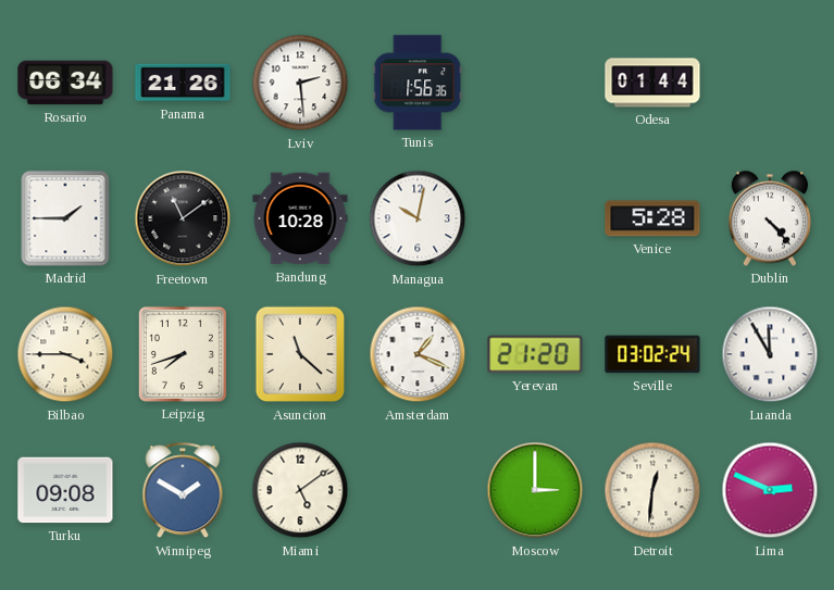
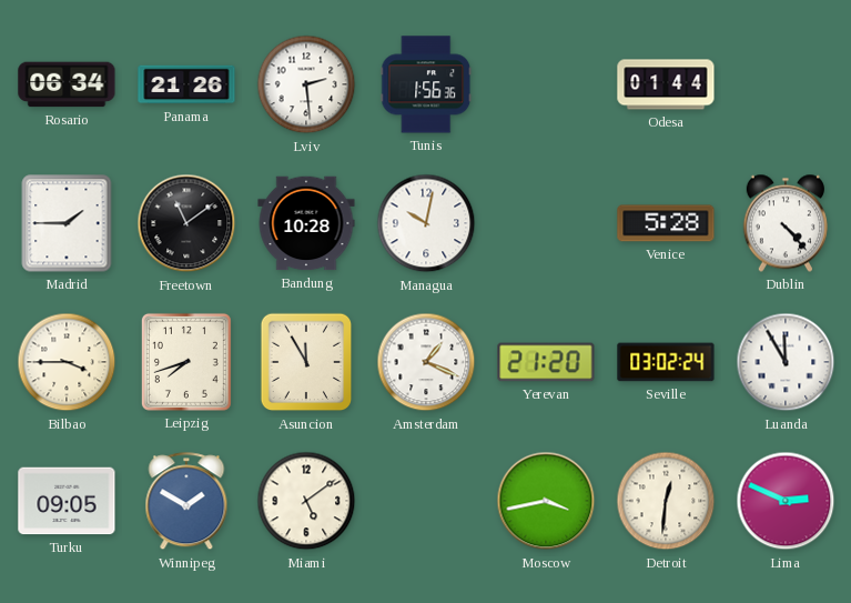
Asuncion: 11:22 -> 11:55 (306, 362)
Turku: 09:08 -> 09:05 (67, 501)
Moscow: 3:00 -> 3:43 (546, 501)
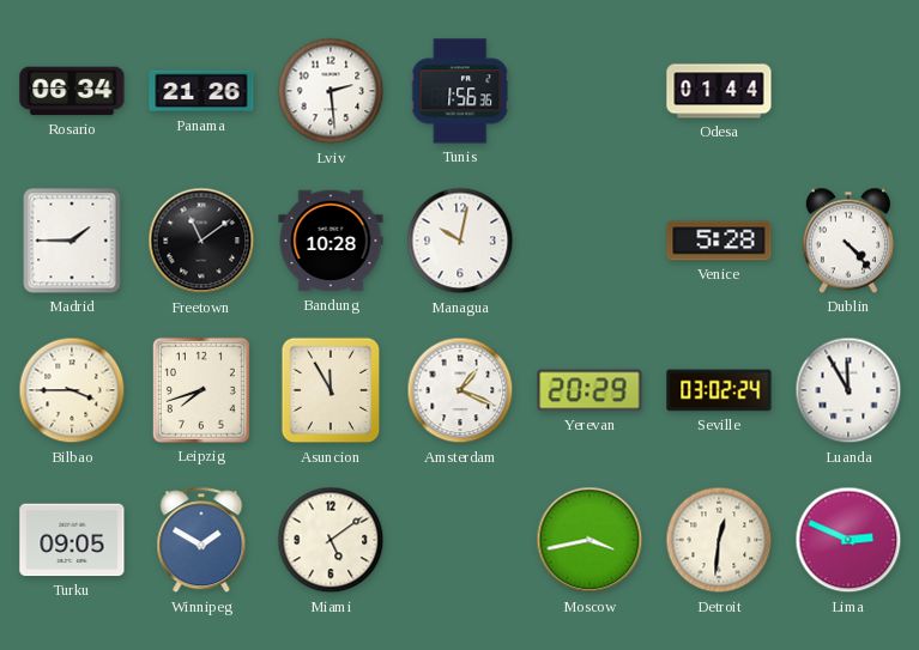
Yerevan: 21:20 -> 20:29 (590, 390)
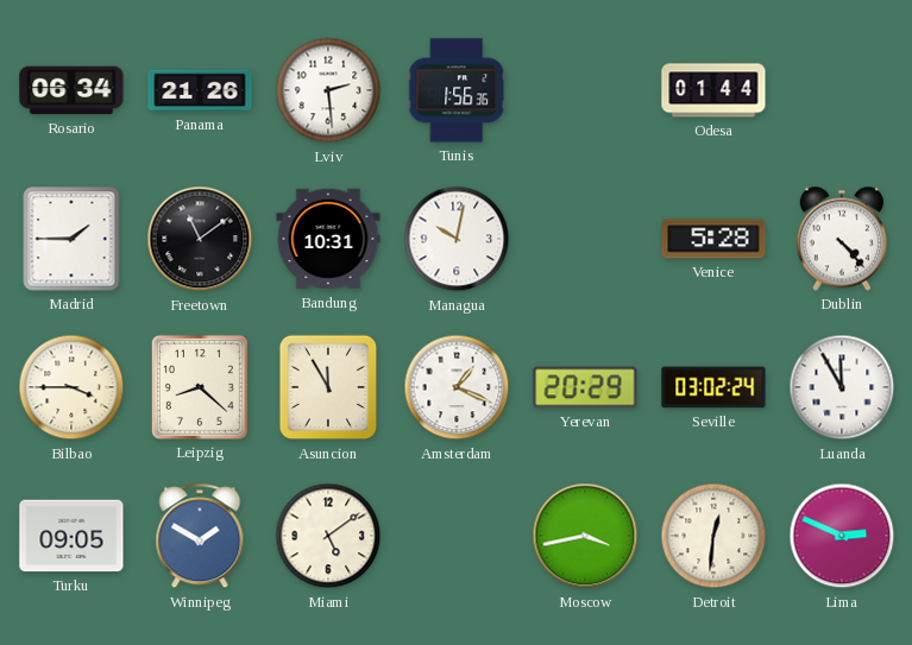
Bandung: 10:28 -> 10:31 (328, 239)
Leipzig: 7:42 -> 8:22 (200, 387)
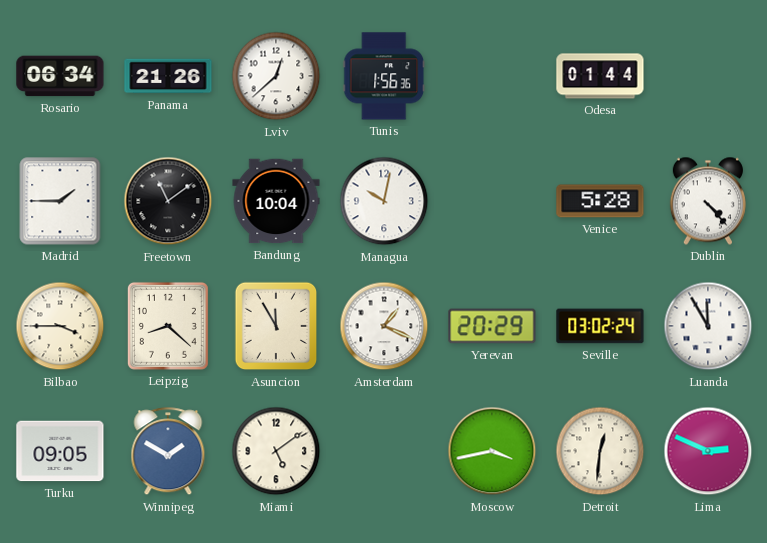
Lviv: 2:29 -> 12:38 (276, 76)
Bandung: 10:31 -> 10:04 (276, 201)
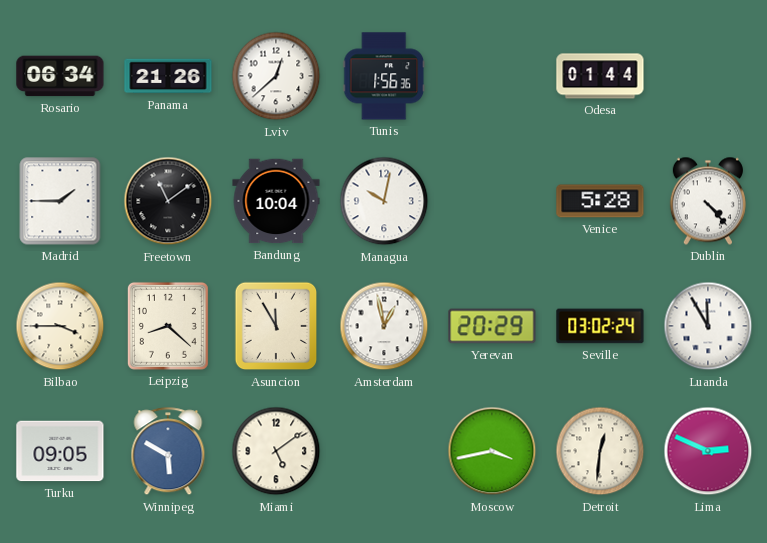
Amsterdam: 1:19 -> 12:58 (384, 326)
Winnipeg: 1:50 -> 5:50 (168, 452)
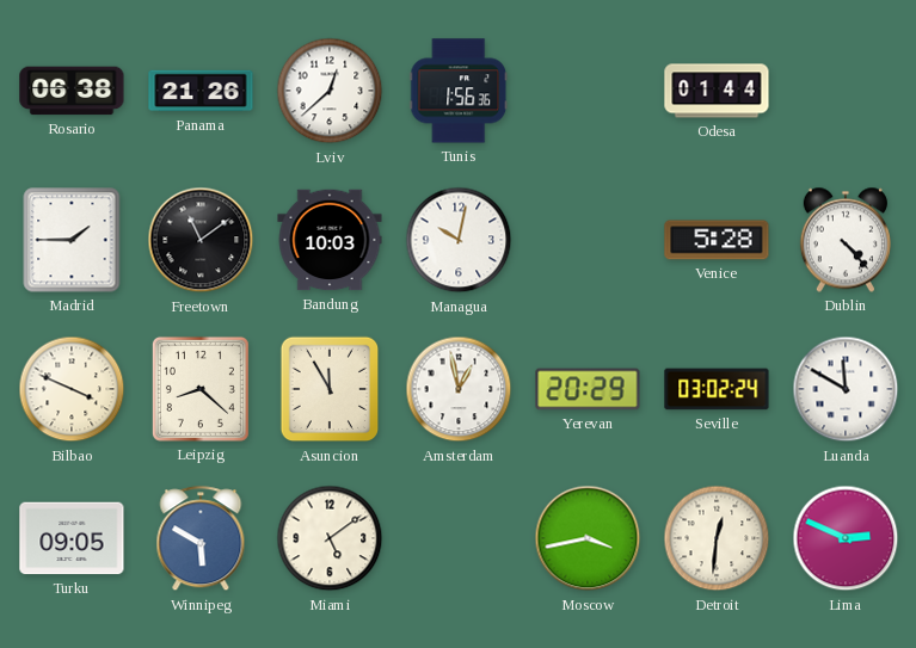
Rosario: 06:34 -> 06:38 (72, 91)
Bandung: 10:04 -> 10:03 (330, 240)
Bilbao: 3:45 -> 3:49 (72, 389)
Luanda: 11:55 -> 11:50 (846, 389)
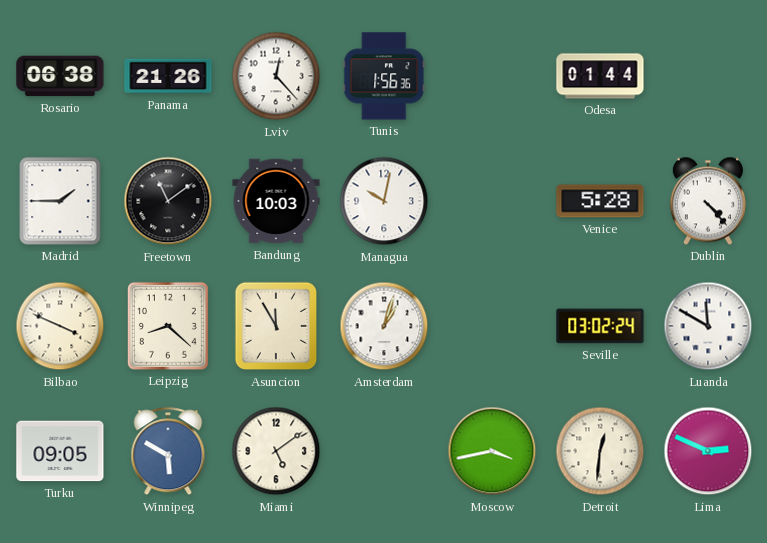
Lviv: 12:38 -> 12:23 (276, 76)
Amsterdam: 12:58 -> 1:03 (384, 326)
Yerevan: 20:29 -> none (588, 389)
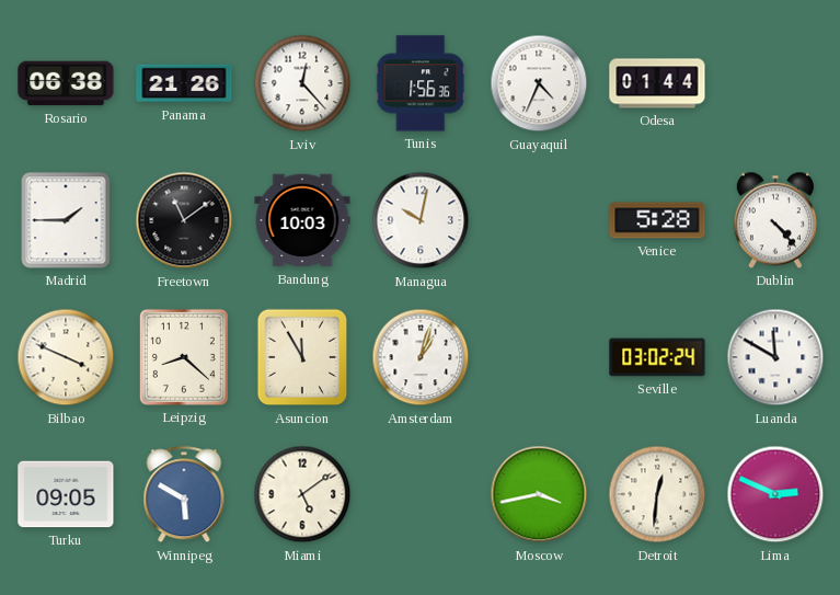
Guayaquil: none -> 4:34 (539, 83)
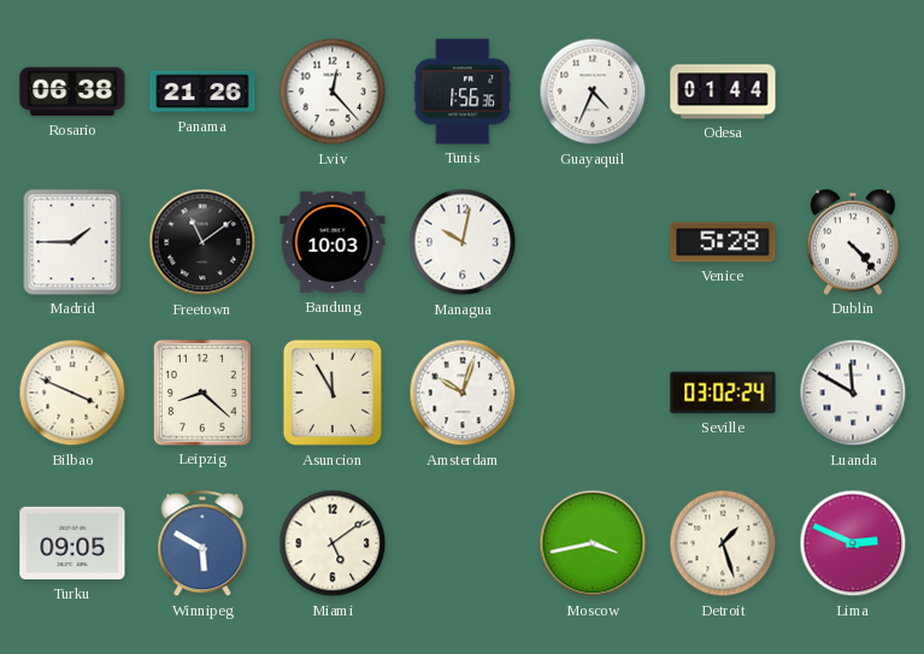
Amsterdam: 1:03 -> 10:03 (463, 393)
Detroit: 12:31 -> 1:27 (723, 543)
